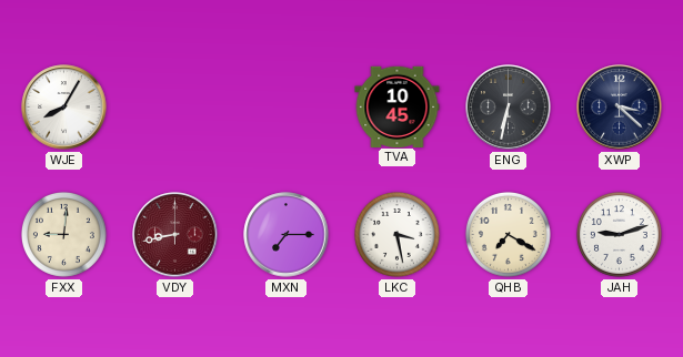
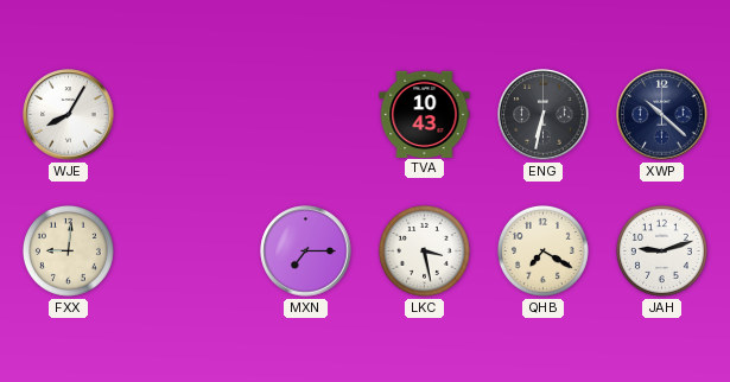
TVA: 10:45 -> 10:43 (425, 114)
XWP: 3:22 -> 10:22 (662, 115)
VDY: 8:43 -> none (175, 235)
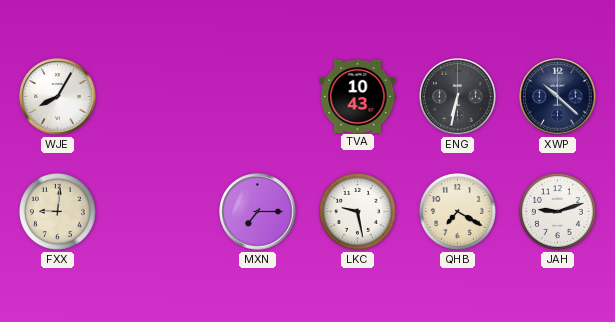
LKC: 3:28 -> 9:28 (357, 211)
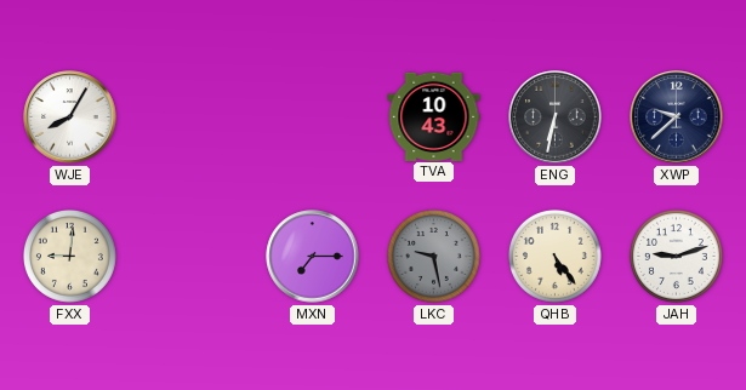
XWP: 10:22 -> 9:38 (677, 117)
LKC dial: white -> grey (433, 256)
QHB: 7:20 -> 5:24 (554, 256)
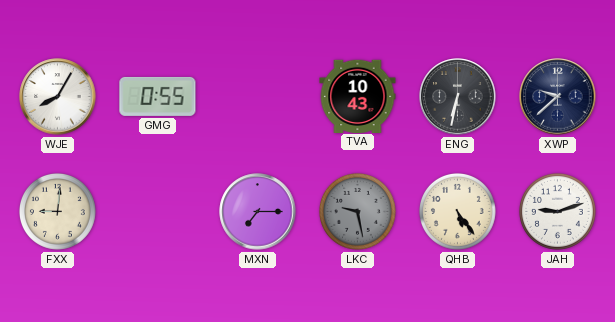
GMG: none -> 0:55 (158, 96)
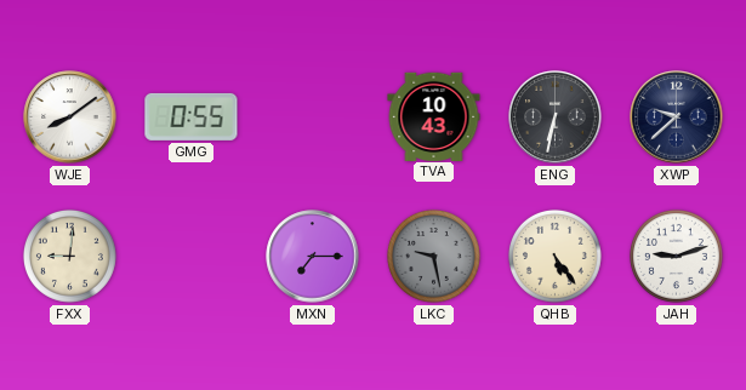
WJE: 8:05 -> 8:09 (70, 117)
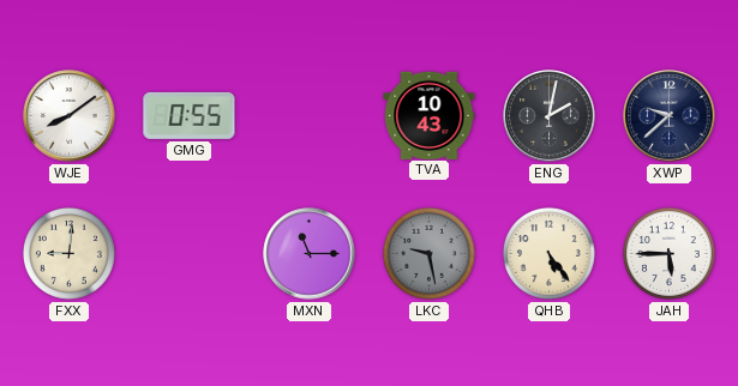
ENG: 6:32 -> 2:02 (550, 116)
MXN: 7:15 -> 11:15 (310, 254)
JAH: 9:12 -> 5:45 (668, 253)
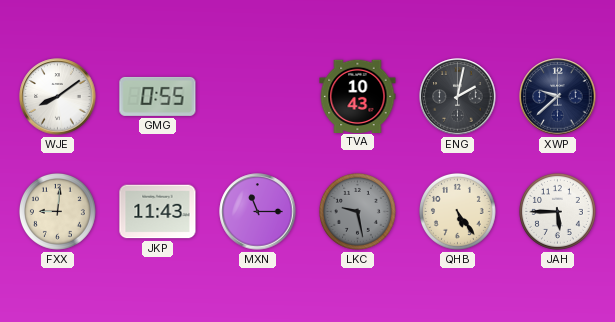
JKP: none -> 11:43 (158, 212)
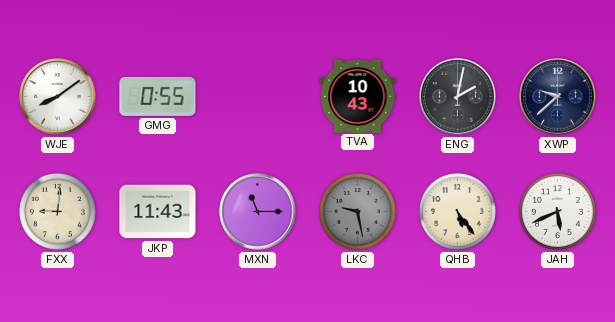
JAH: 5:45 -> 5:41 (557, 211)
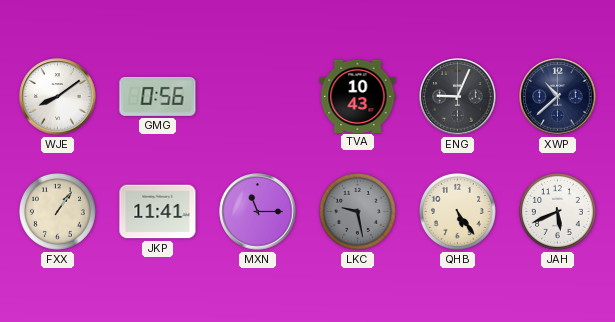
GMG: 0:55 -> 0:56 (158, 96)
ENG: 2:02 -> 9:04 (458, 97)
XWP: 9:38 -> 10:38 (558, 97)
FXX: 9:01 -> 1:06 (57, 211)
JKP: 11:43 -> 11:41 (158, 212)
